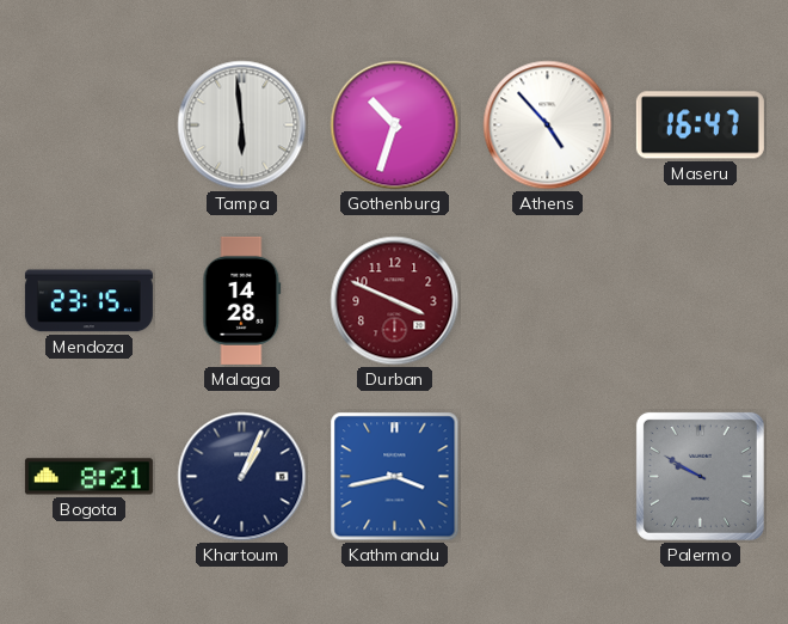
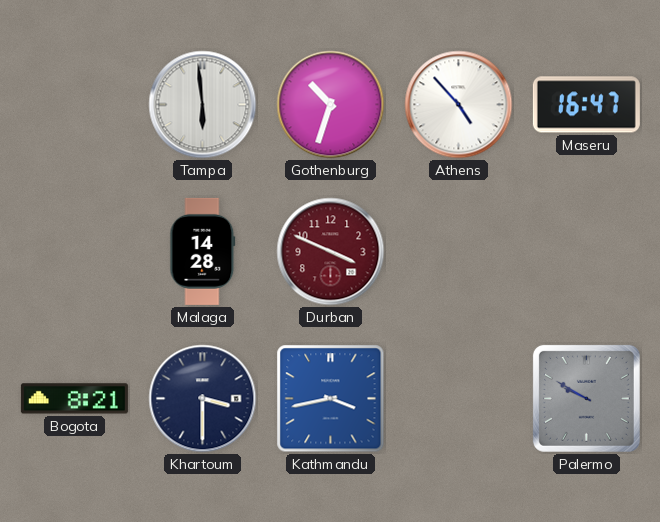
Mendoza: 23:15 -> none (88, 301)
Khartoum: 1:04 -> 3:30 (203, 399)
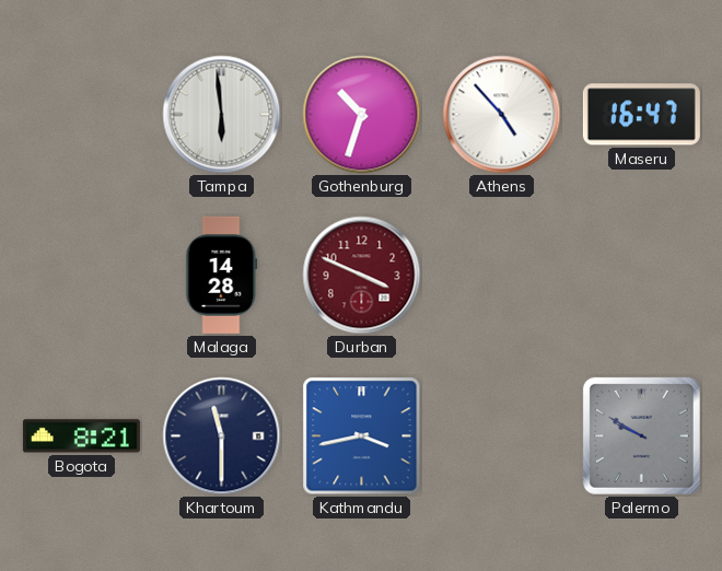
Khartoum: 3:30 -> 11:30 (222, 436)
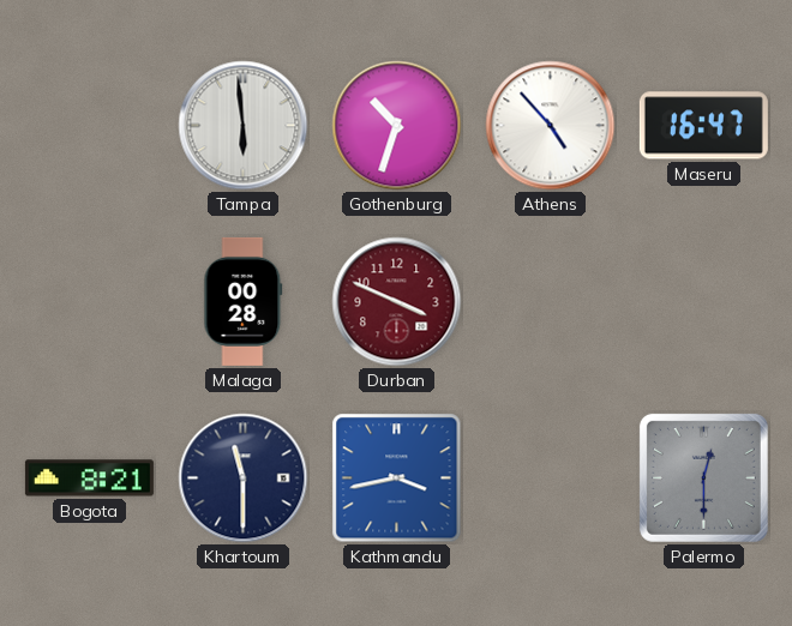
Malaga: 14:28 -> 00:28 (244, 301)
Palermo: 9:50 -> 12:30 (703, 477)
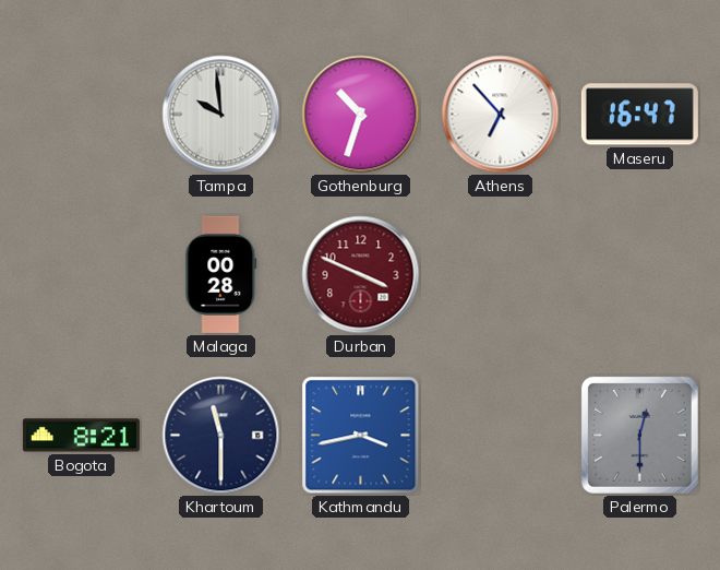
Tampa: 5:59 -> 9:59 (221, 115)
Athens: 4:53 -> 6:53 (501, 115)
